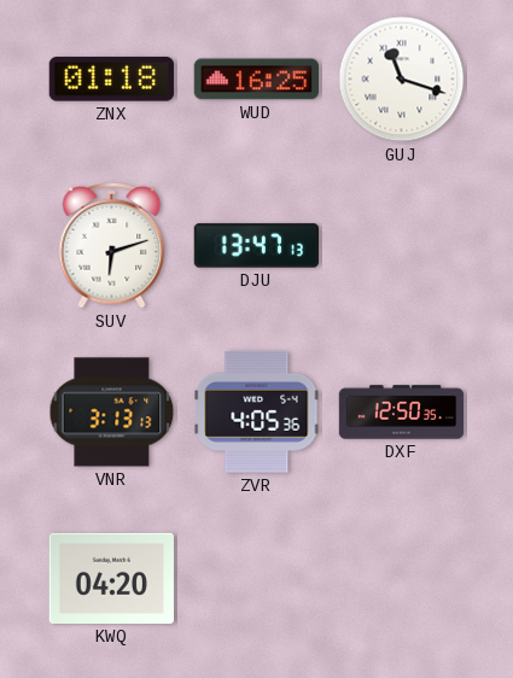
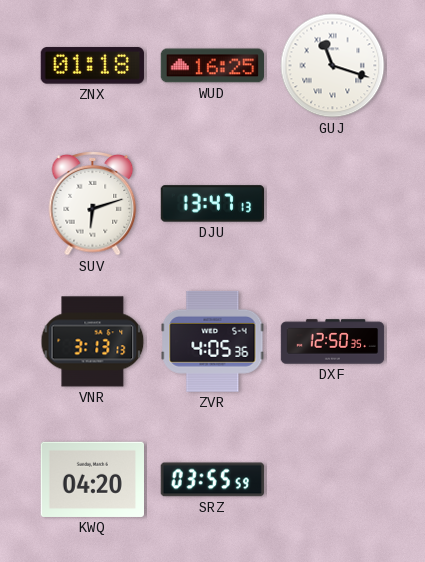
SRZ: none -> 03:55 (212, 480)
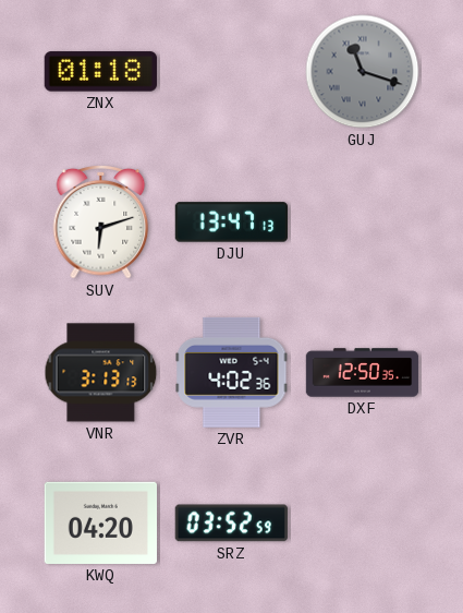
WUD: 16:25 -> none (212, 66)
GUJ dial: white -> grey (363, 72)
ZVR: 4:05 -> 4:02 (232, 372)
SRZ: 03:55 -> 03:52 (231, 524)
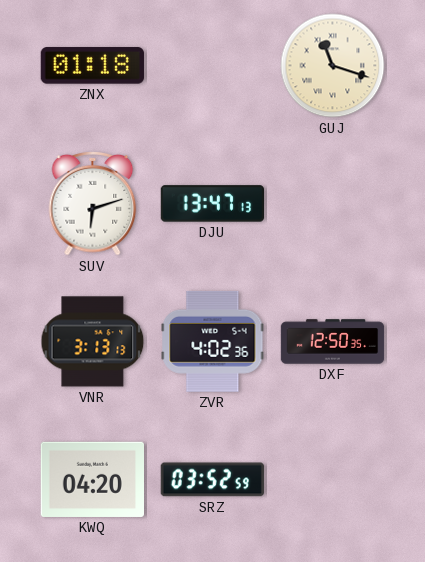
GUJ dial: grey -> cream (333, 66)
